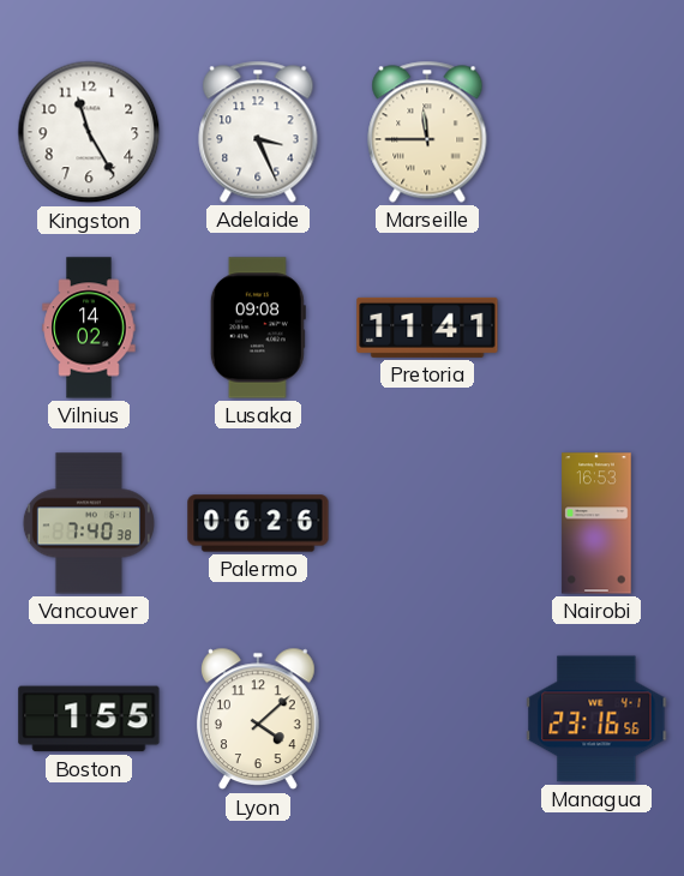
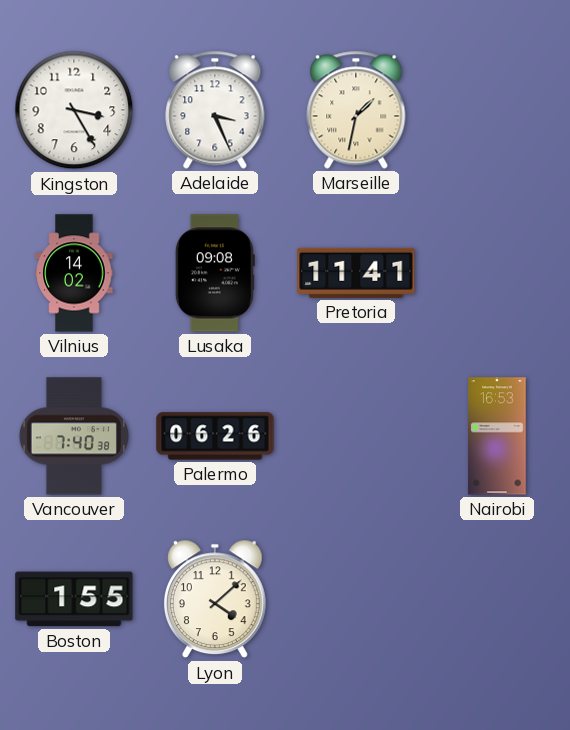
Kingston: 11:25 -> 3:25 (74, 110)
Marseille: 11:45 -> 1:32 (356, 110)
Managua: 23:16 -> none (596, 719)
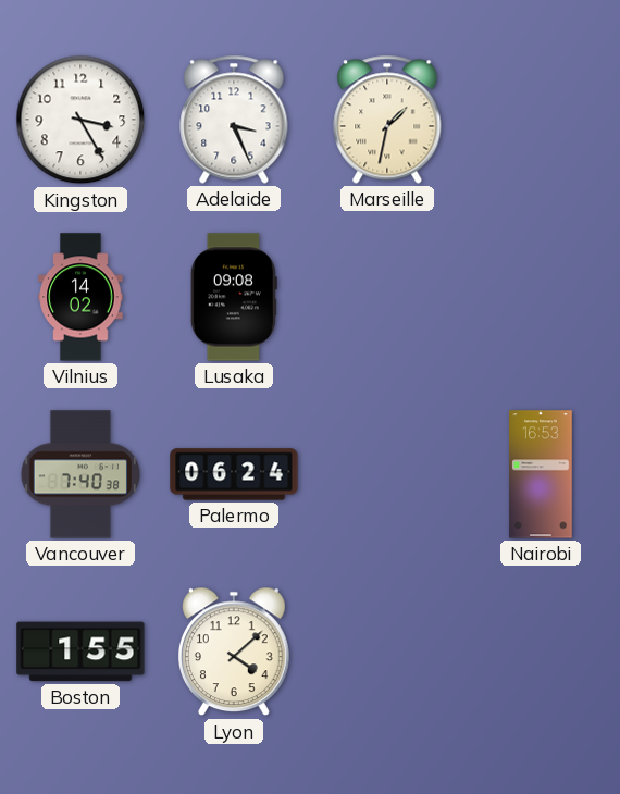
Pretoria: 11:41 -> none (356, 273)
Palermo: 06:26 -> 06:24 (234, 474)
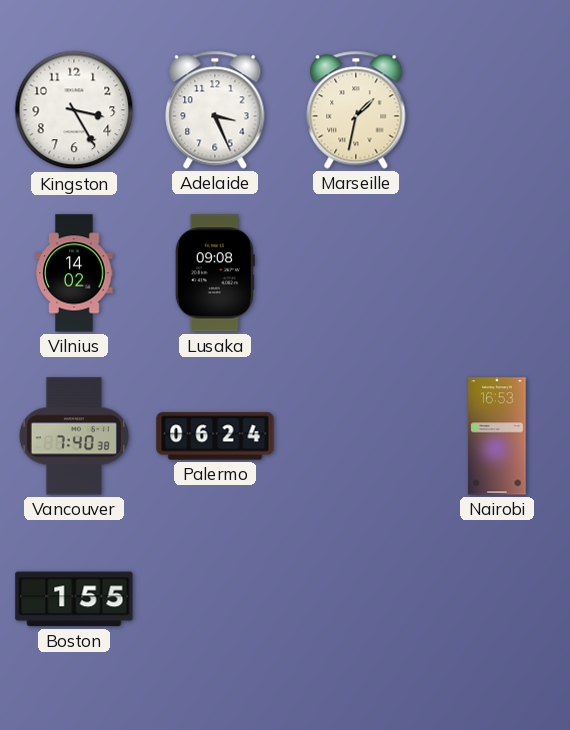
Lyon: 4:08 -> none (234, 652)
